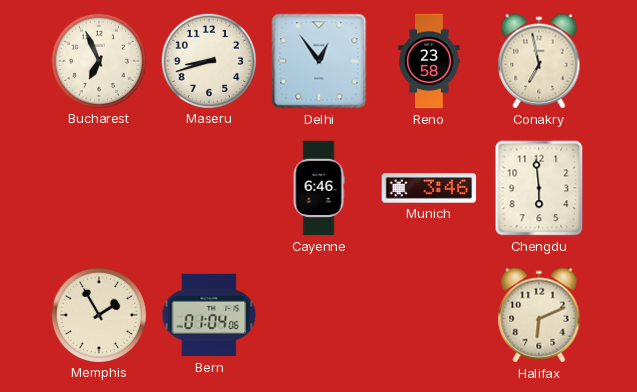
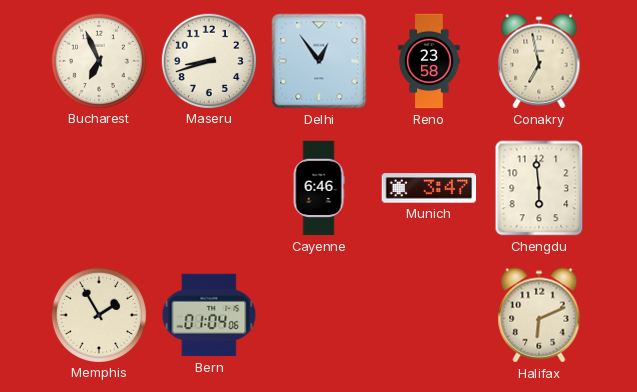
Munich: 3:46 -> 3:47 (429, 188)
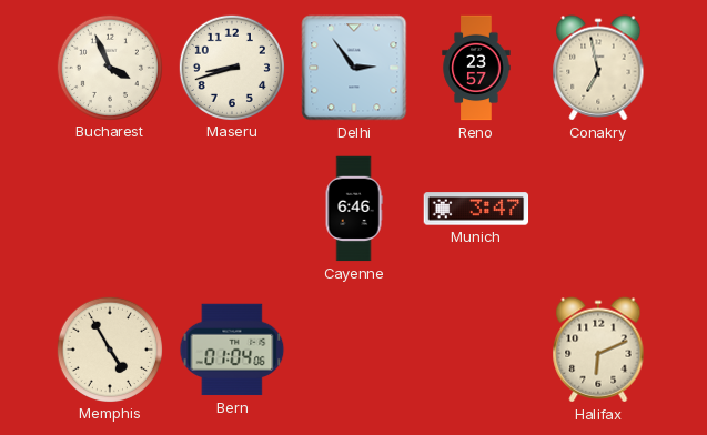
Bucharest: 6:56 -> 3:56 (109, 67)
Delhi: 12:54 -> 2:54 (354, 68)
Reno: 23:58 -> 23:57 (476, 68)
Chengdu: 5:59 -> none (539, 188)
Memphis: 1:55 -> 4:55 (109, 348)
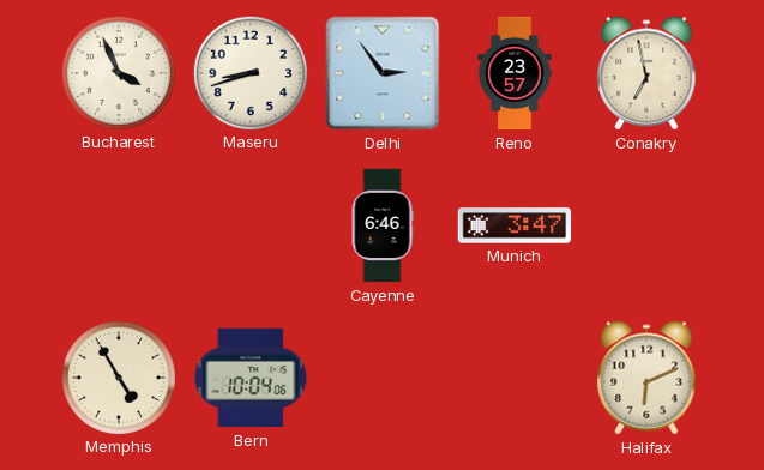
Bern: 01:04 -> 10:04 (251, 378)
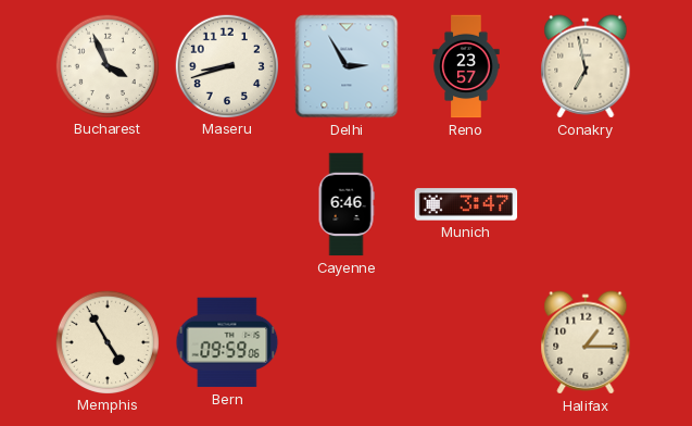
Delhi: 2:54 -> 2:55 (347, 66)
Bern: 10:04 -> 09:59 (227, 342)
Halifax: 6:11 -> 1:15 (586, 342)
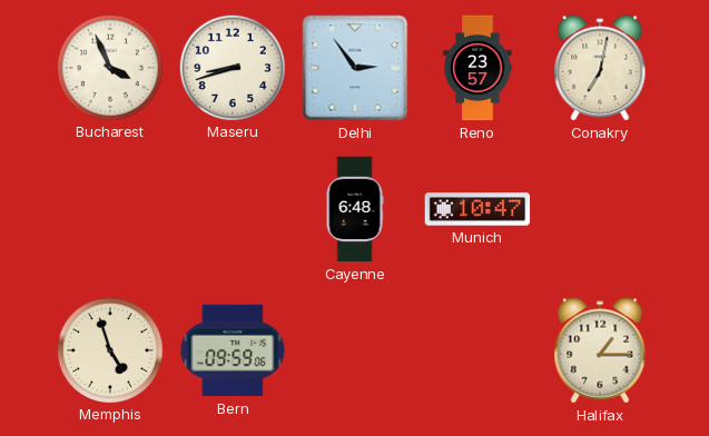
Delhi: 2:55 -> 2:54 (355, 68)
Conakry: 6:58 -> 7:02 (600, 68)
Cayenne: 6:46 -> 6:48 (355, 209)
Munich: 3:47 -> 10:47 (477, 209)
Memphis: 4:55 -> 4:57 (109, 349)
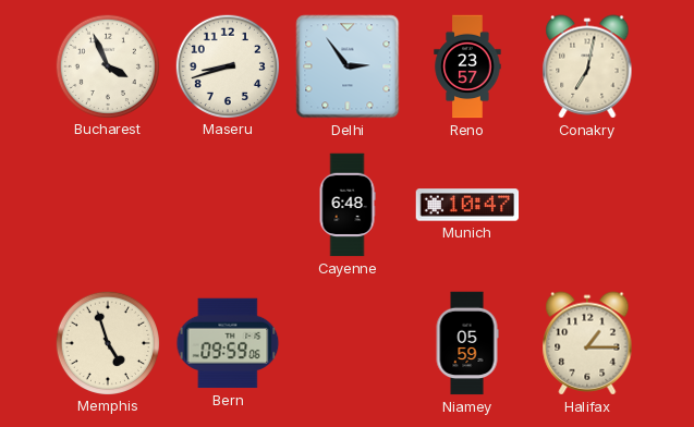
Niamey: none -> 05:59 (467, 343)
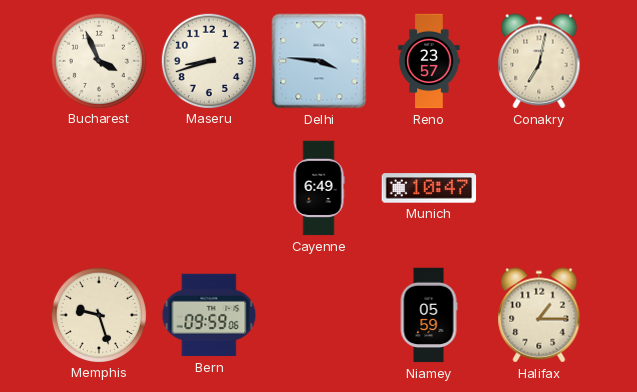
Delhi: 2:54 -> 3:46 (319, 61)
Cayenne: 6:48 -> 6:49 (319, 188)
Memphis: 4:57 -> 9:27 (98, 314)
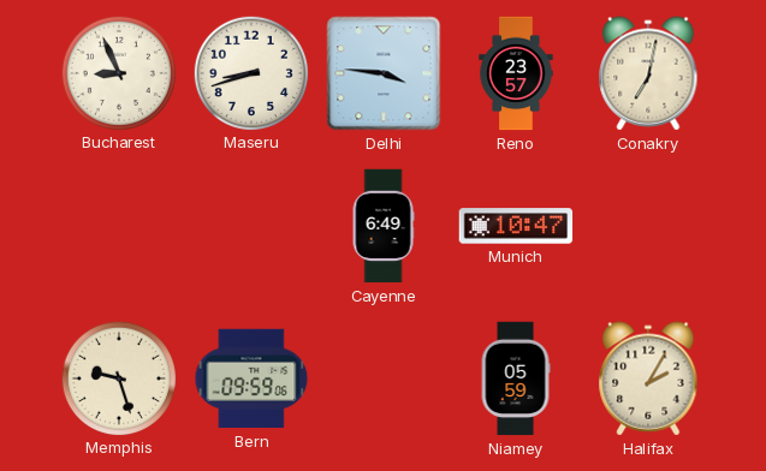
Bucharest: 3:56 -> 8:56 (118, 72)
Halifax: 1:15 -> 2:05 (648, 378)
